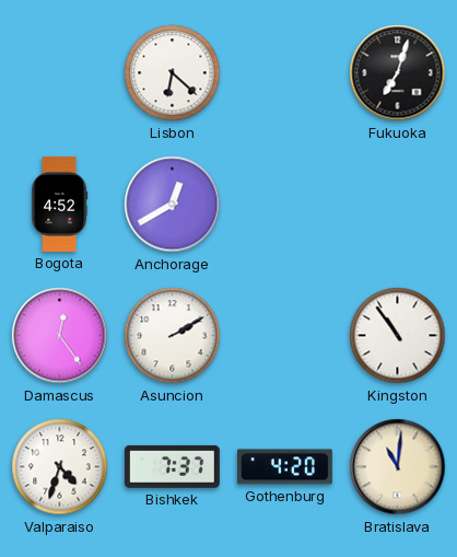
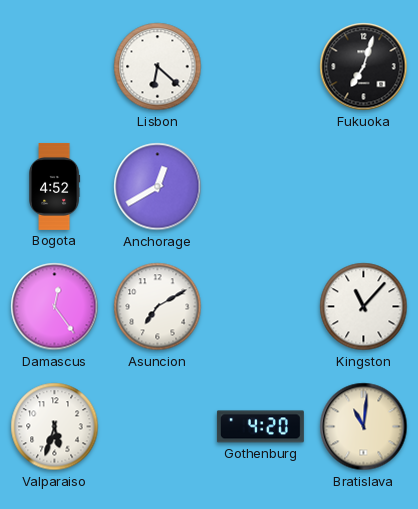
Asuncion: 2:10 -> 7:10 (158, 307)
Kingston: 10:54 -> 11:07 (364, 307)
Valparaiso: 4:33 -> 5:33 (55, 427)
Bishkek: 7:37 -> none (172, 466)
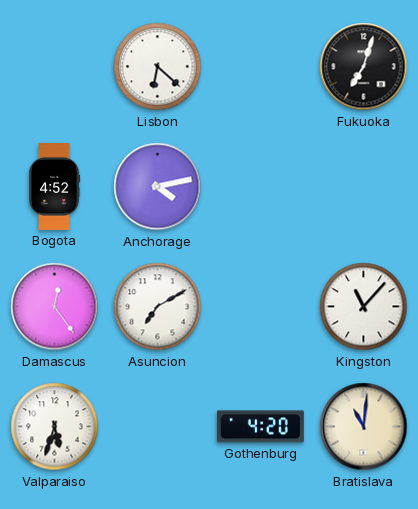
Anchorage: 12:40 -> 4:13 (158, 187)
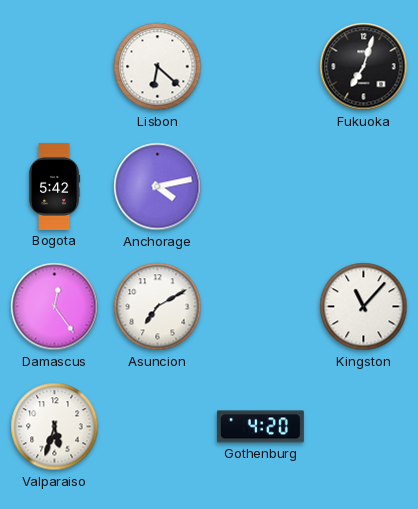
Bogota: 4:52 -> 5:42 (55, 186)
Bratislava: 11:01 -> none (364, 427)
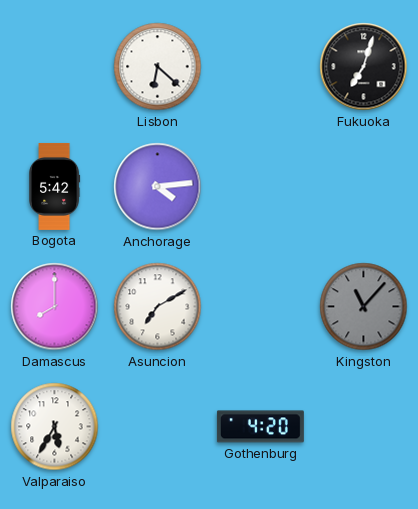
Anchorage: 4:13 -> 4:14 (158, 187)
Damascus: 12:24 -> 8:00 (55, 307)
Kingston dial: white -> grey (364, 307)
Valparaiso: 5:33 -> 5:35 (55, 427)
